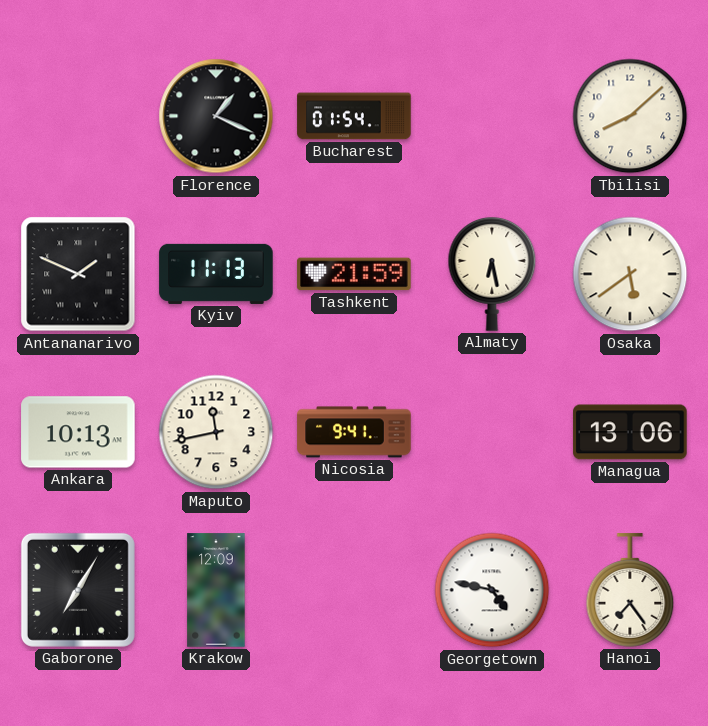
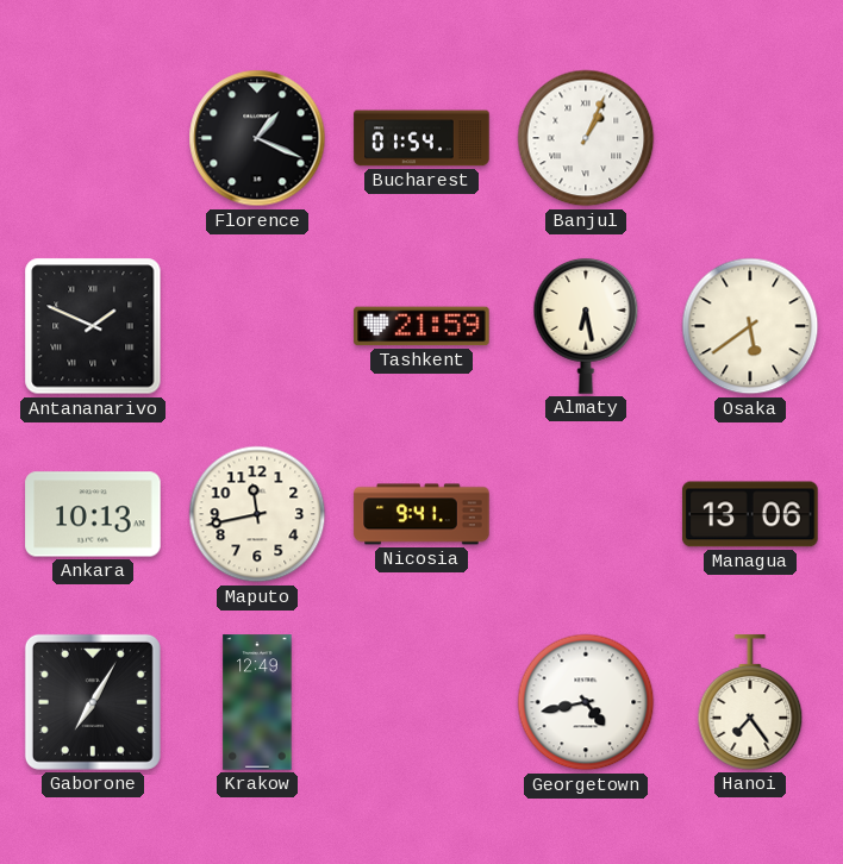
Banjul: none -> 1:04 (586, 138)
Tbilisi: 8:08 -> none (630, 116)
Kyiv: 11:13 -> none (216, 274)
Krakow: 12:09 -> 12:49 (257, 702)
Georgetown: 4:47 -> 4:43 (586, 702)
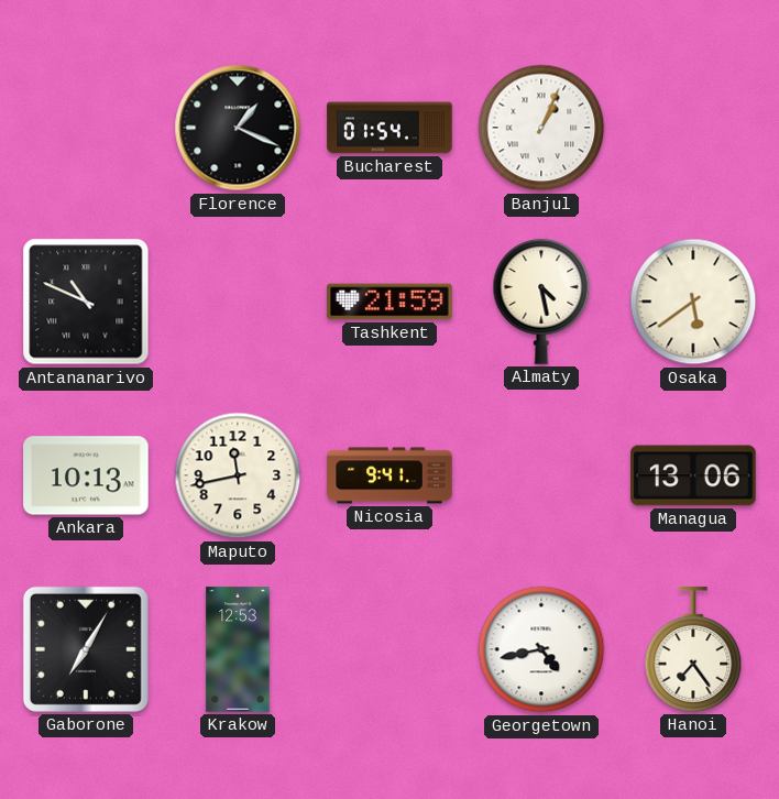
Antananarivo: 1:49 -> 10:49 (86, 302)
Almaty: 6:28 -> 4:28 (541, 302)
Krakow: 12:49 -> 12:53 (238, 649)
